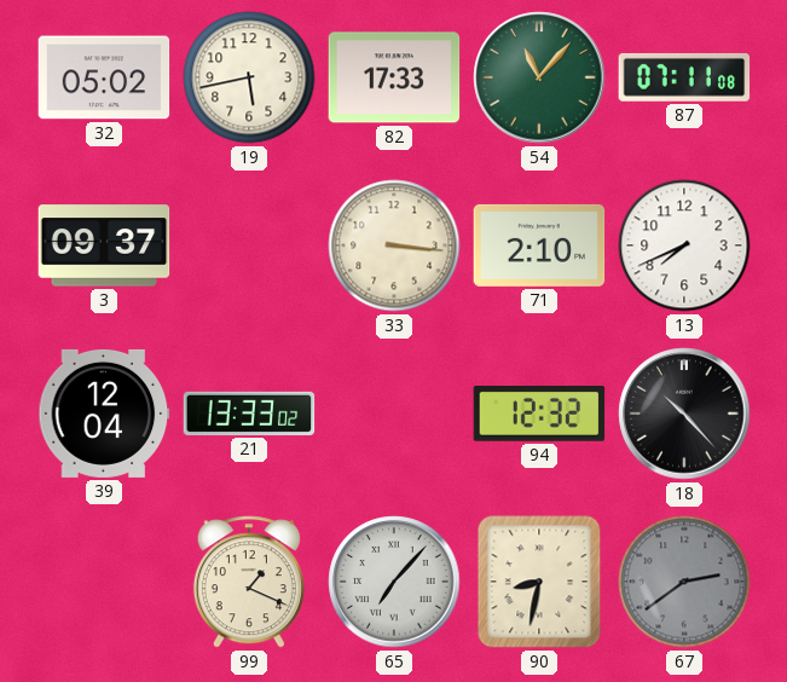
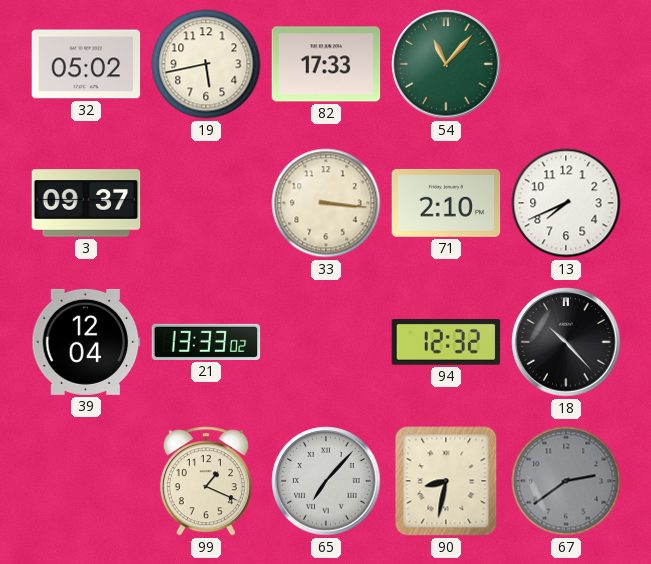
87: 07:11 -> none (684, 77)
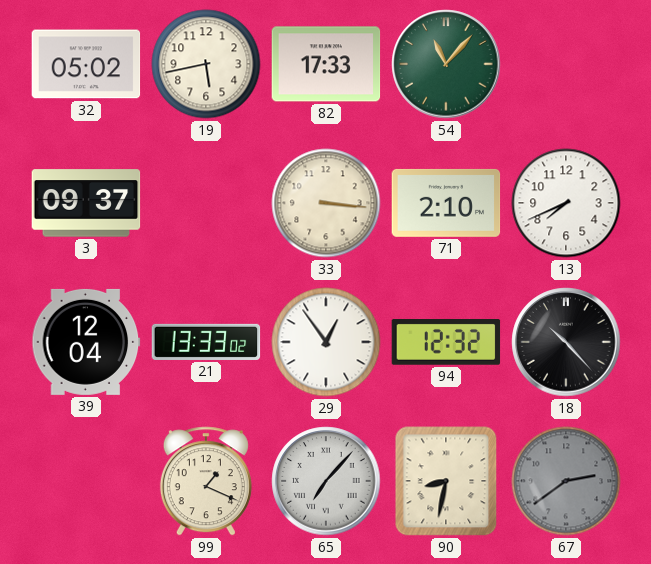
29: none -> 12:54 (326, 342)
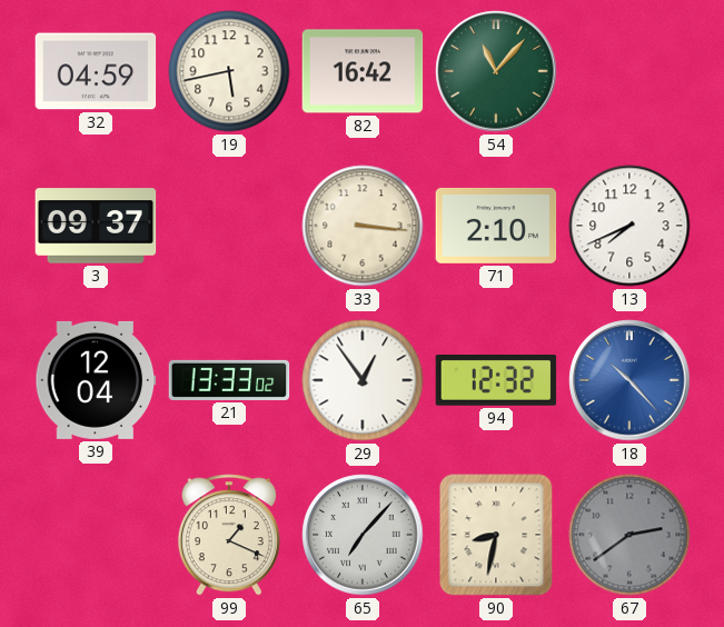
32: 05:02 -> 04:59 (96, 71)
82: 17:33 -> 16:42 (363, 71)
18 dial: black -> blue (629, 380)
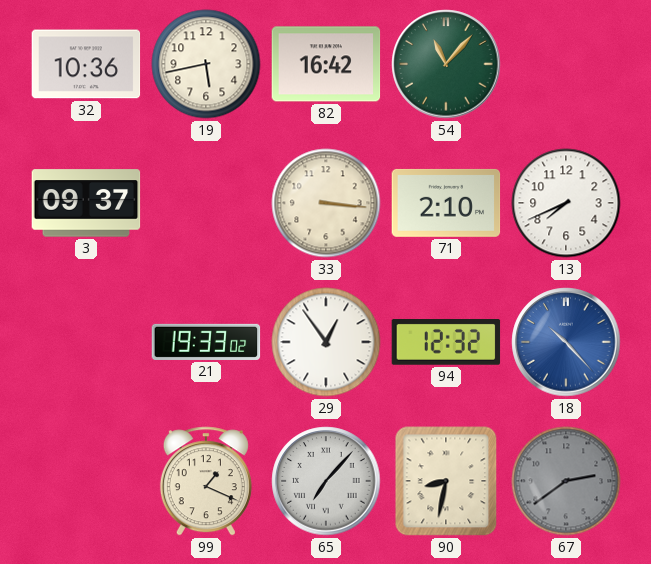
32: 04:59 -> 10:36 (86, 64)
39: 12:04 -> none (96, 380)
21: 13:33 -> 19:33 (206, 342)
